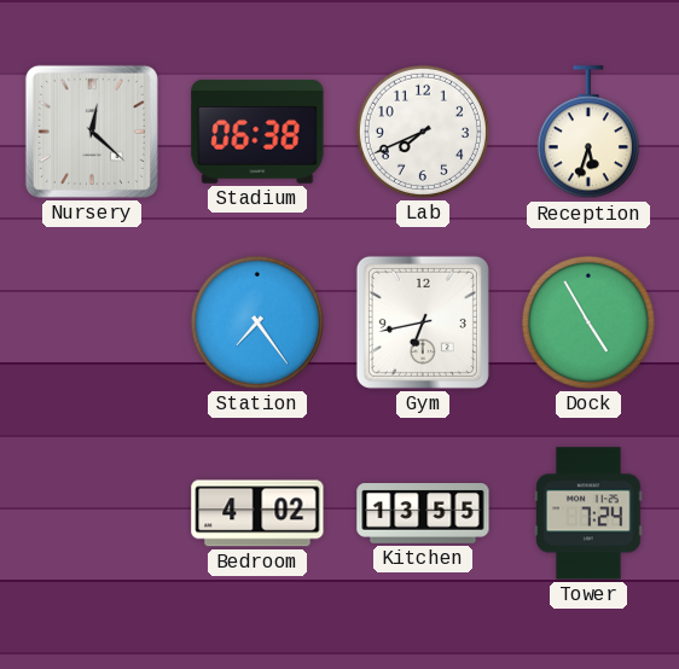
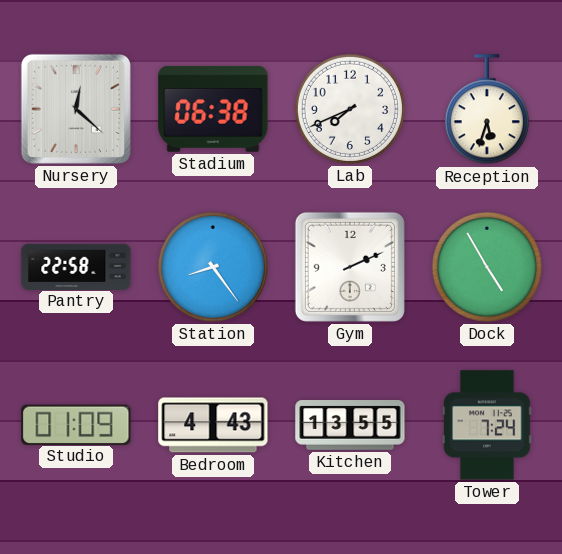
Pantry: none -> 22:58 (76, 266)
Station: 7:24 -> 8:24 (213, 267)
Gym: 6:43 -> 2:11 (350, 267)
Studio: none -> 01:09 (76, 424)
Bedroom: 4:02 -> 4:43 (213, 425)
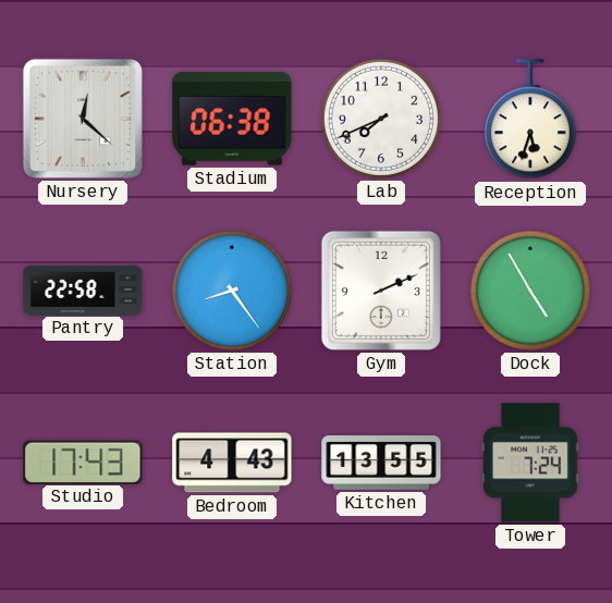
Studio: 01:09 -> 17:43 (83, 462)
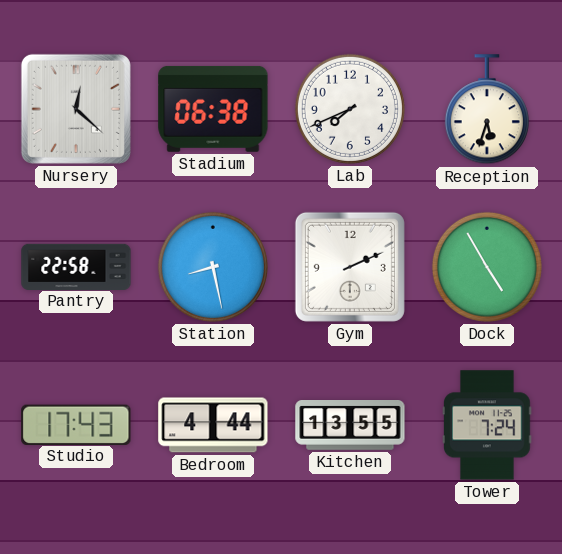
Station: 8:24 -> 8:28 (213, 267)
Bedroom: 4:43 -> 4:44 (213, 425)
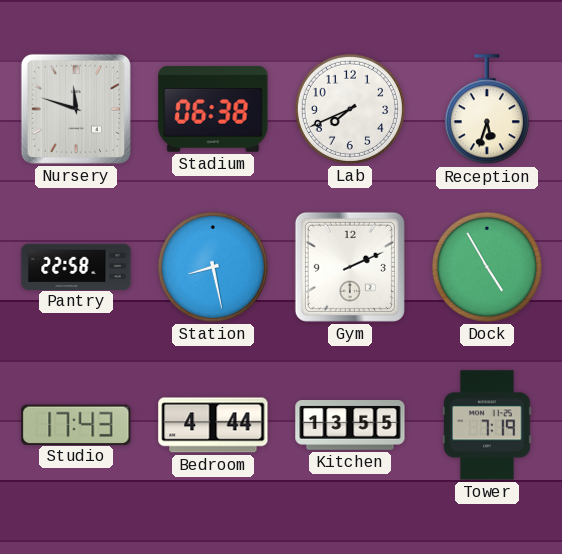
Nursery: 12:22 -> 11:48 (76, 109)
Tower: 7:24 -> 7:19 (487, 425)
